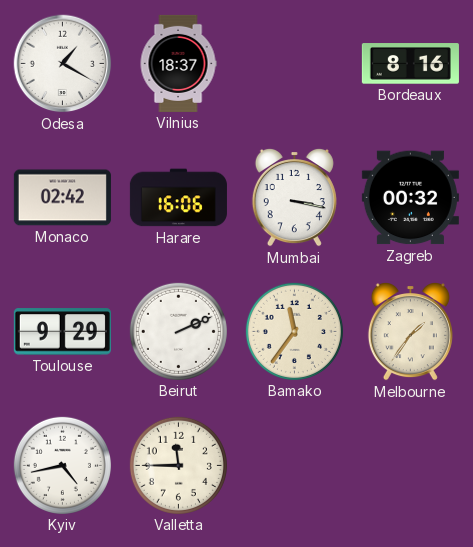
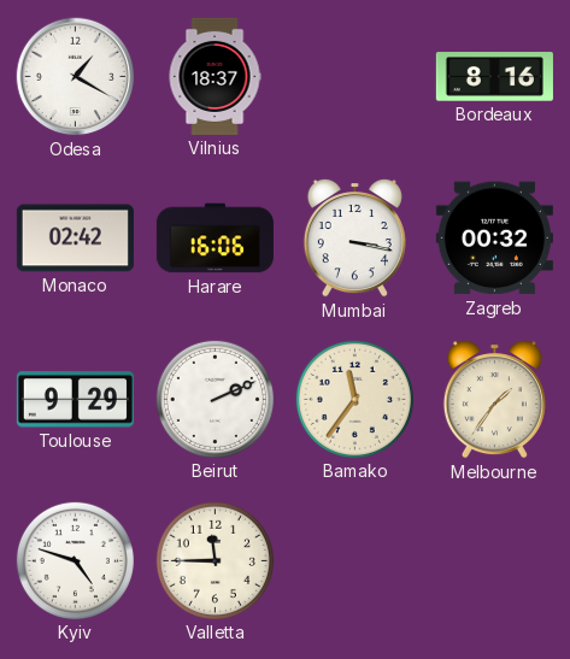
Kyiv: 4:43 -> 4:48 (75, 560)
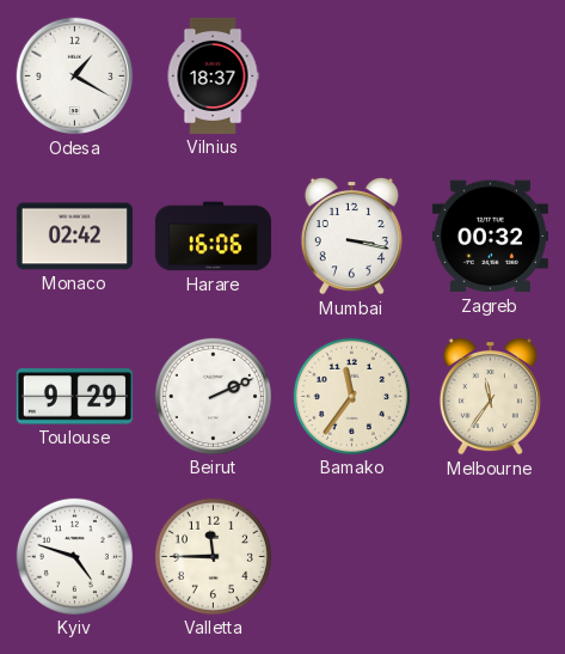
Bordeaux: 8:16 -> none (494, 77)
Melbourne: 1:36 -> 11:36 (490, 396)
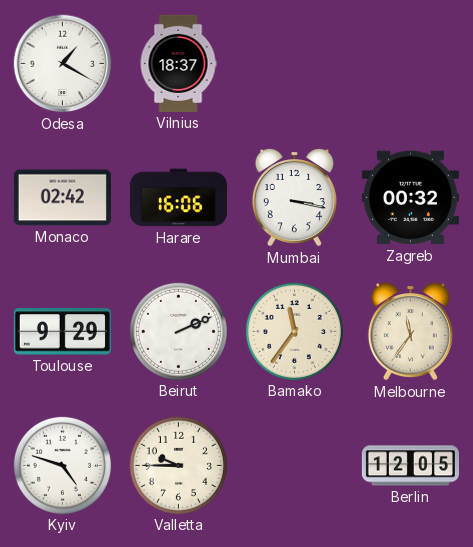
Valletta: 11:45 -> 9:45 (178, 465)
Berlin: none -> 12:05 (410, 466)
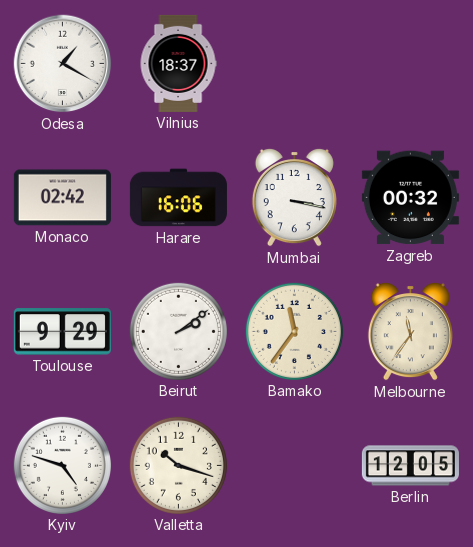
Beirut: 2:11 -> 2:09 (178, 331)
Valletta: 9:45 -> 10:18 (178, 465)
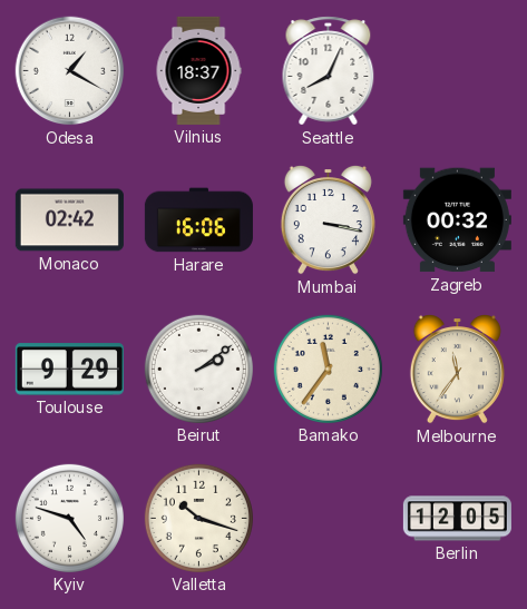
Seattle: none -> 8:04 (329, 71)
